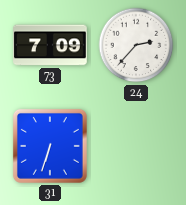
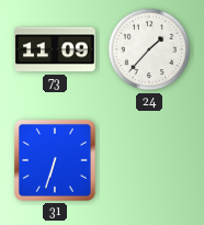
73: 7:09 -> 11:09 (55, 49)
24: 2:37 -> 1:37 (149, 49)
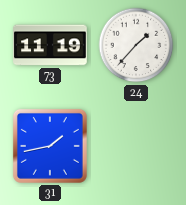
73: 11:09 -> 11:19 (50, 45)
31: 6:33 -> 1:43 (50, 146)
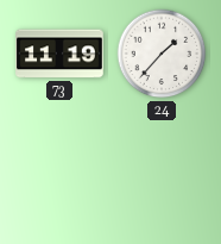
31: 1:43 -> none (50, 146)
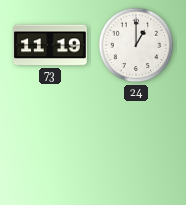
24: 1:37 -> 1:00 (136, 45)
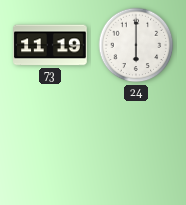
24: 1:00 -> 6:00 (136, 45)
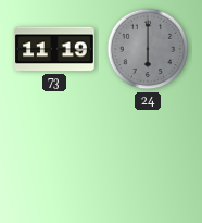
24 dial: white -> grey (148, 49)
